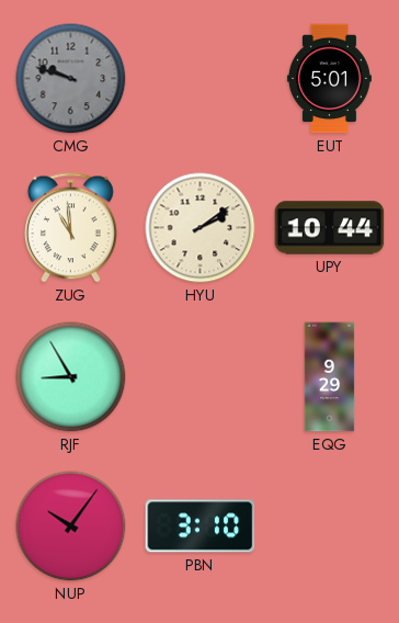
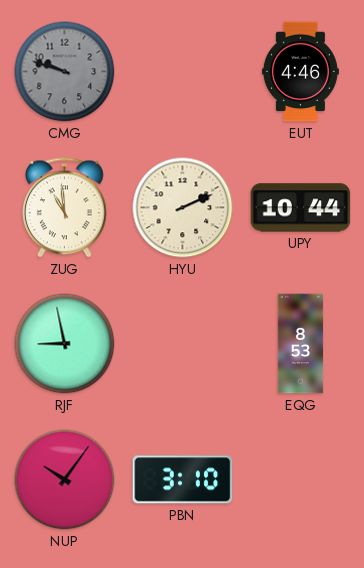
EUT: 5:01 -> 4:46 (300, 72)
HYU: 2:09 -> 2:11 (183, 208)
RJF: 8:55 -> 8:58 (65, 344)
EQG: 9:29 -> 8:53 (301, 344)
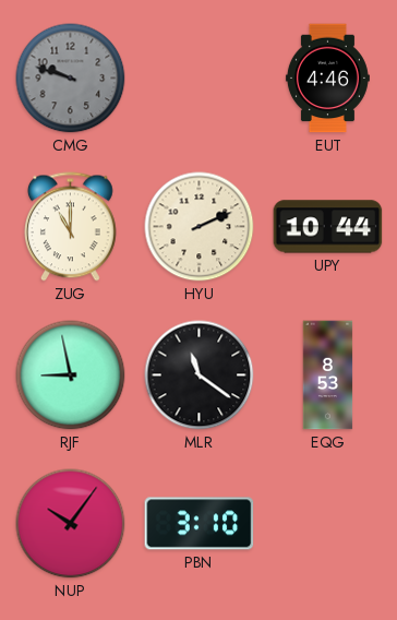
ZUG: 10:59 -> 11:00 (71, 227)
MLR: none -> 11:21 (200, 375)
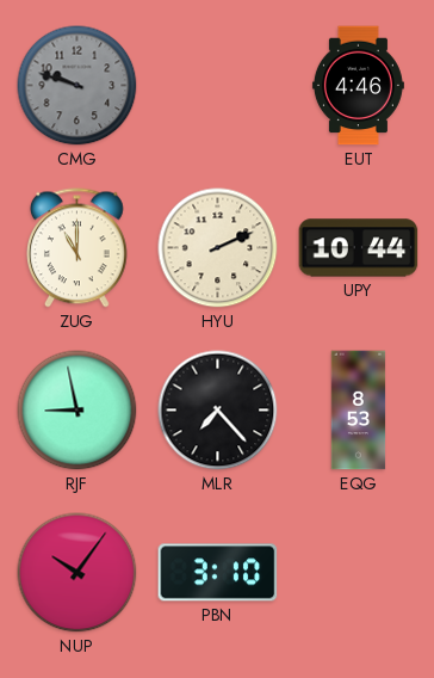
MLR: 11:21 -> 7:23 (218, 411)
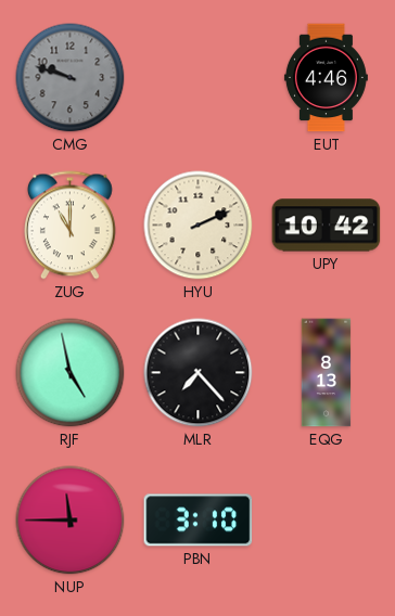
UPY: 10:44 -> 10:42 (327, 226)
RJF: 8:58 -> 4:58 (71, 373)
EQG: 8:53 -> 8:13 (327, 373)
NUP: 10:06 -> 11:45 (71, 521)
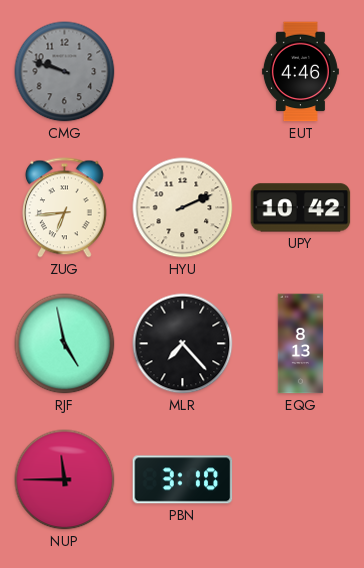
ZUG: 11:00 -> 6:44 (65, 208)
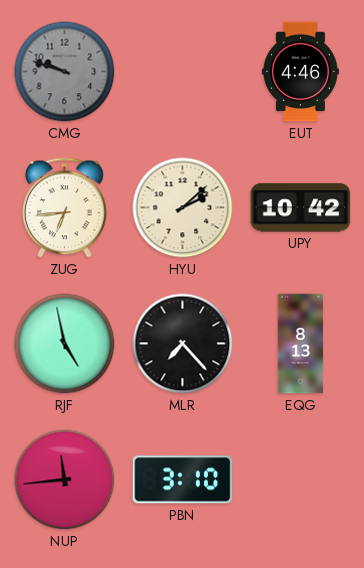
HYU: 2:11 -> 2:08 (183, 208)
NUP: 11:45 -> 11:44 (65, 480)
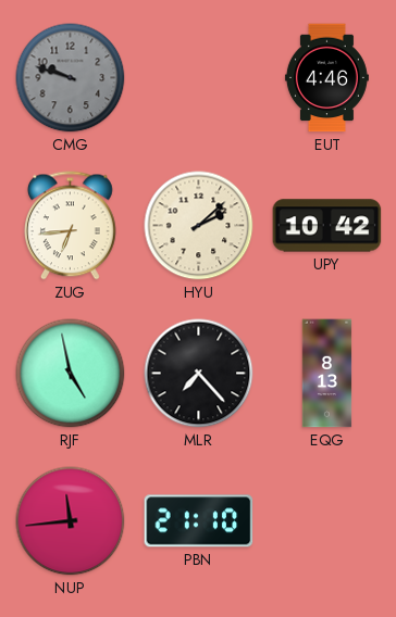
PBN: 3:10 -> 21:10 (199, 521)
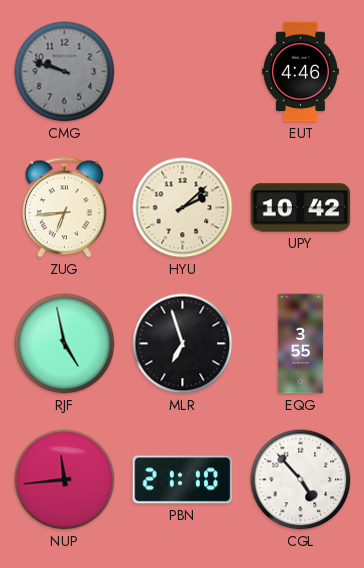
MLR: 7:23 -> 6:57 (183, 344)
EQG: 8:13 -> 3:55 (301, 344)
CGL: none -> 4:53 (301, 480)
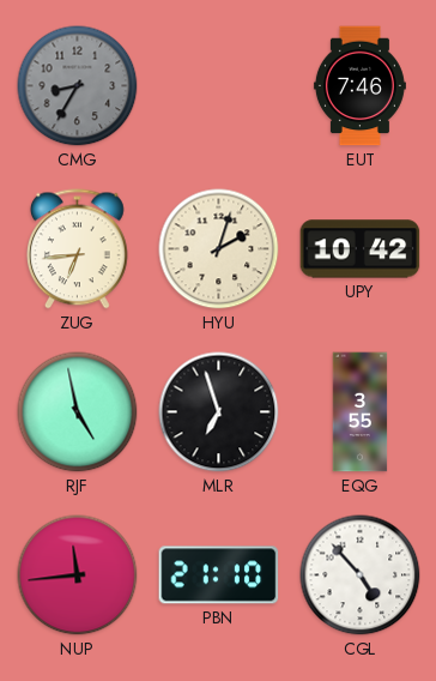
CMG: 9:48 -> 8:35 (78, 86)
EUT: 4:46 -> 7:46 (359, 86)
HYU: 2:08 -> 2:03 (219, 249)
